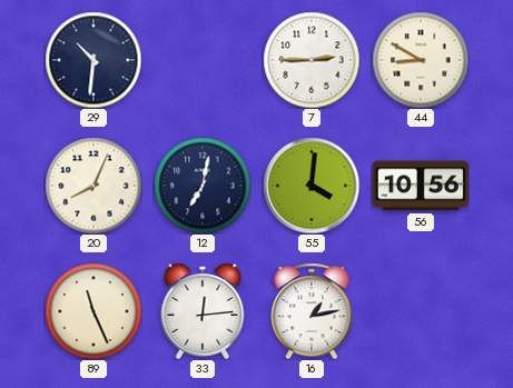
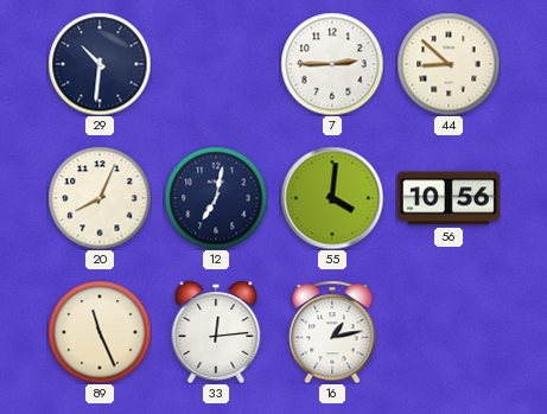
44: 8:50 -> 8:52 (449, 64)
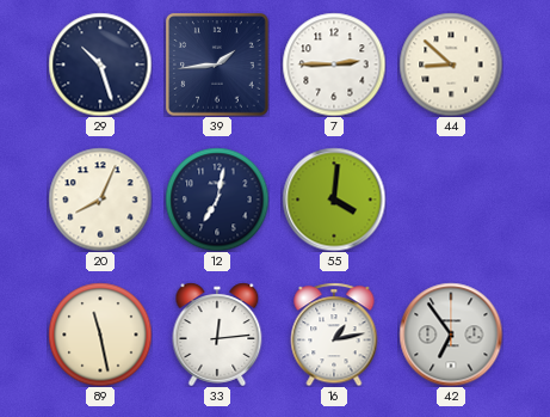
29: 10:31 -> 10:27 (100, 65)
39: none -> 1:44 (217, 65)
56: 10:56 -> none (449, 198)
89: 11:26 -> 11:28 (100, 335)
42: none -> 6:54 (451, 335)
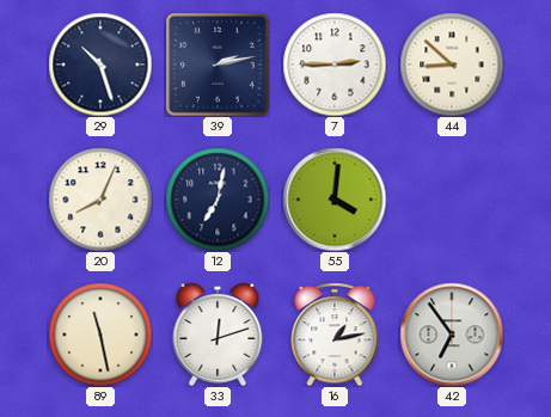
39: 1:44 -> 2:13 (218, 65)
33: 12:14 -> 12:12 (218, 335)
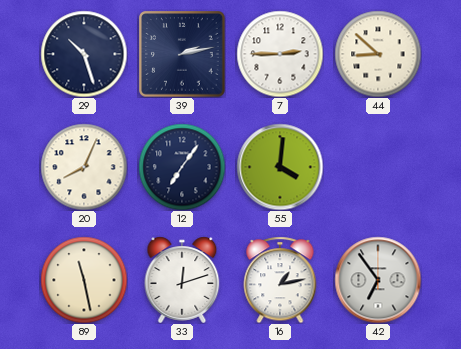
12: 7:02 -> 7:06 (182, 167)
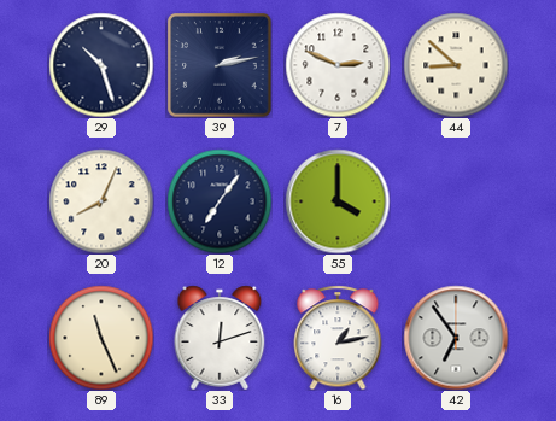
7: 2:45 -> 2:49 (338, 65)
55: 4:01 -> 4:00 (338, 201)
89: 11:28 -> 11:26 (101, 338)
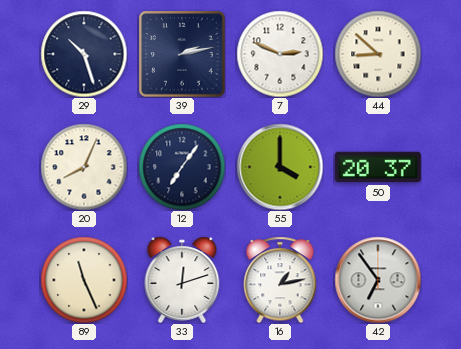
50: none -> 20:37 (378, 167)
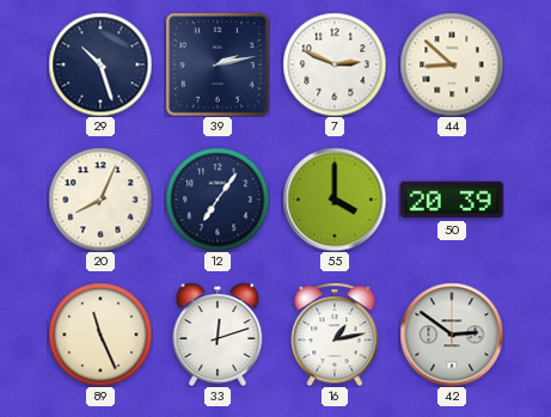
50: 20:37 -> 20:39 (452, 200)
42: 6:54 -> 2:51 (452, 335)
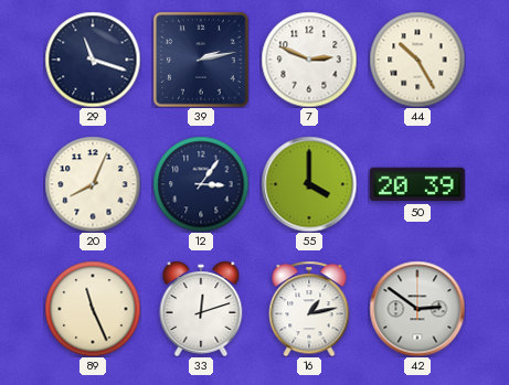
29: 10:27 -> 11:18 (93, 60)
44: 8:52 -> 10:25 (417, 60)
12: 7:06 -> 3:06 (201, 184)
